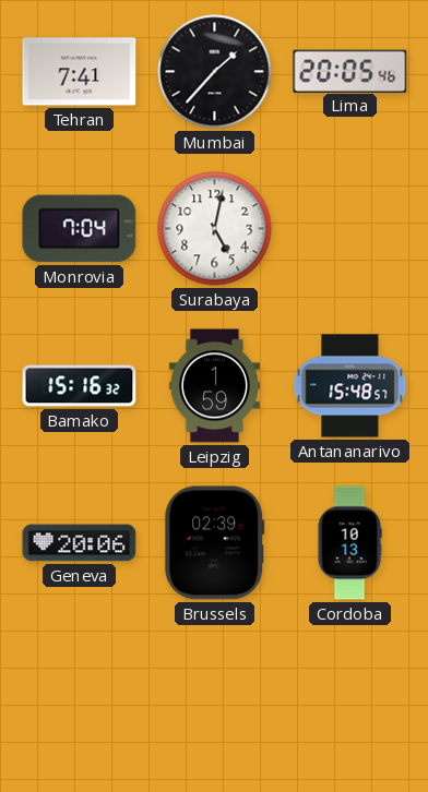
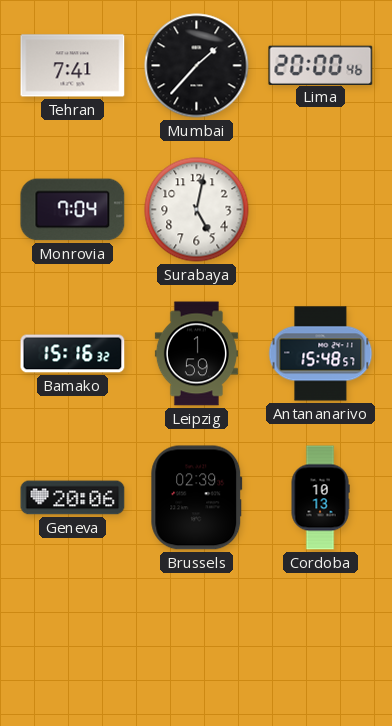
Lima: 20:05 -> 20:00 (321, 65)
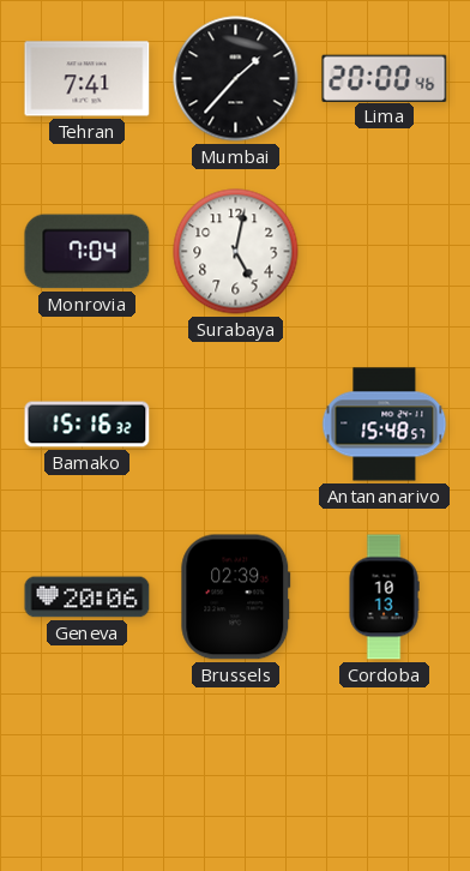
Leipzig: 1:59 -> none (196, 354)
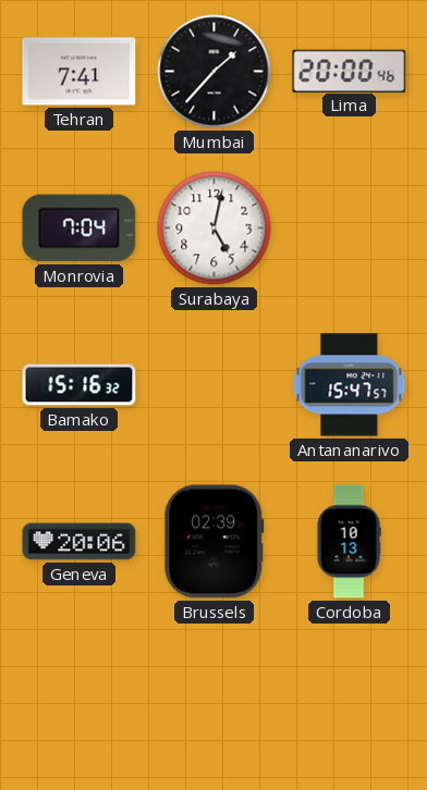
Antananarivo: 15:48 -> 15:47 (350, 385)
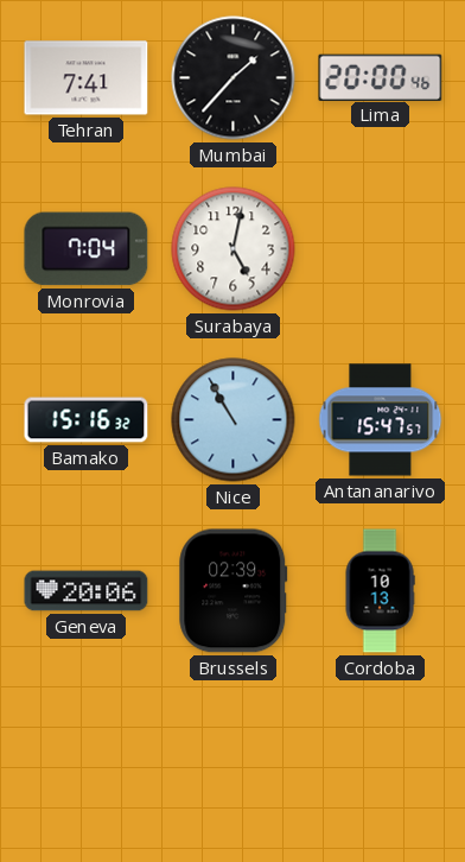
Nice: none -> 10:55 (234, 420)
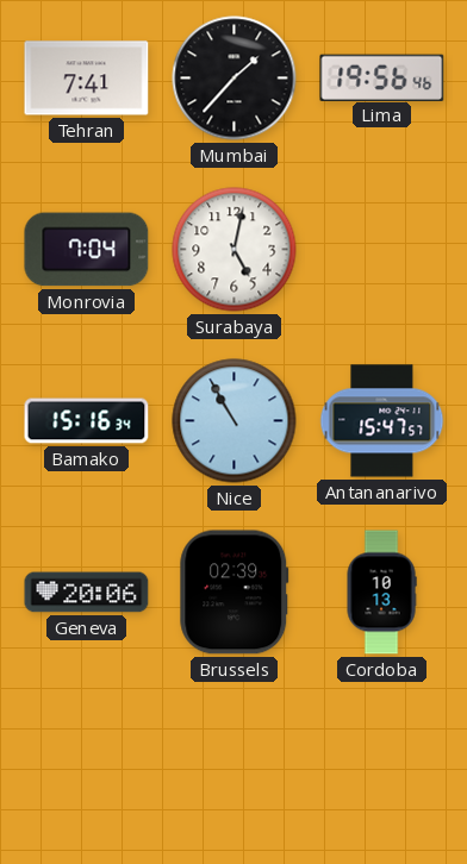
Lima: 20:00 -> 19:56 (382, 77)
Bamako: 15:16:32 -> 15:16:34 (87, 421)
